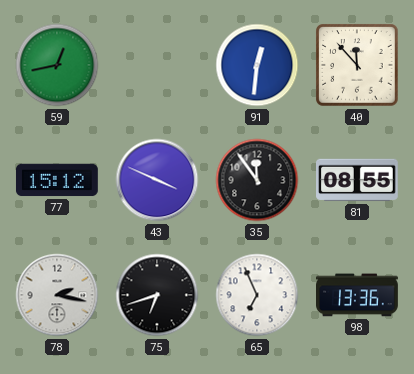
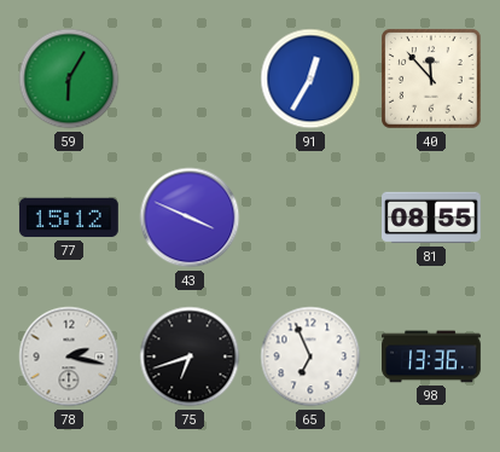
59: 12:43 -> 6:05 (69, 79)
91: 12:31 -> 12:35 (310, 79)
35: 11:54 -> none (257, 180)
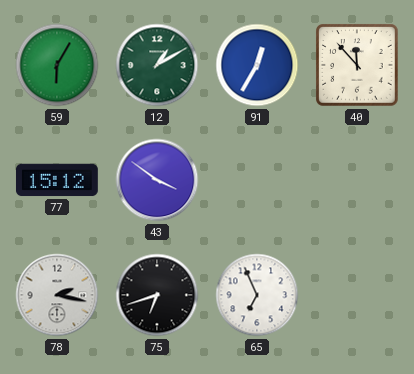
12: none -> 1:10 (157, 65)
43: 3:49 -> 3:51 (157, 180)
81: 08:55 -> none (432, 218)
98: 13:36 -> none (432, 357)
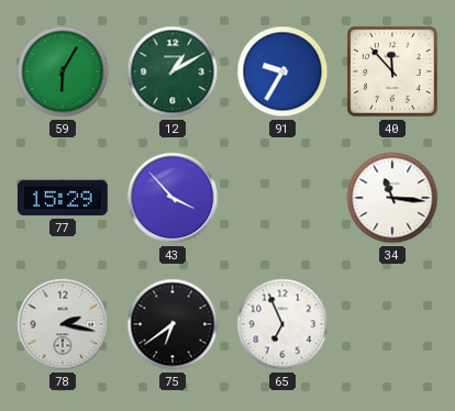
91: 12:35 -> 9:35 (282, 71)
77: 15:12 -> 15:29 (63, 198)
43: 3:51 -> 3:53 (173, 198)
34: none -> 11:16 (392, 198)
75: 6:42 -> 6:39 (173, 324)
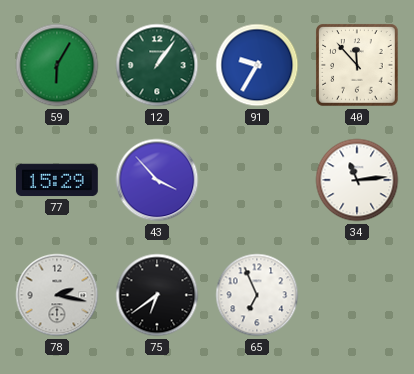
12: 1:10 -> 1:06 (157, 65)
34: 11:16 -> 11:14 (357, 180)
